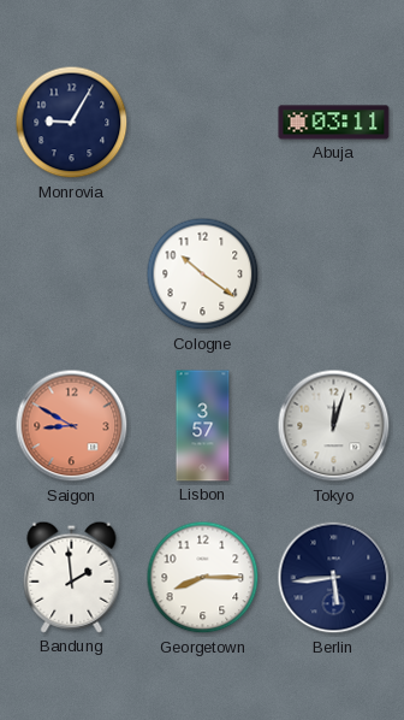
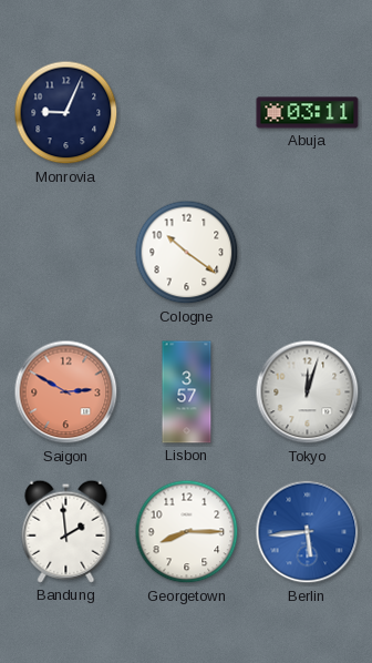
Monrovia: 9:05 -> 9:04 (66, 113)
Saigon: 8:50 -> 2:50 (66, 392)
Berlin dial: navy -> blue (308, 532)
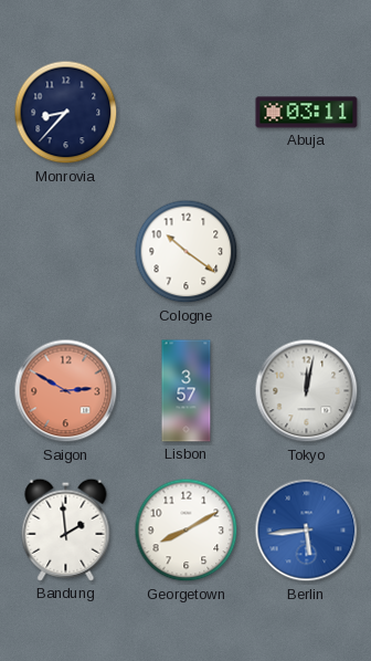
Monrovia: 9:04 -> 8:37 (66, 113)
Tokyo: 12:03 -> 12:02 (307, 391)
Georgetown: 8:15 -> 8:10 (187, 531)
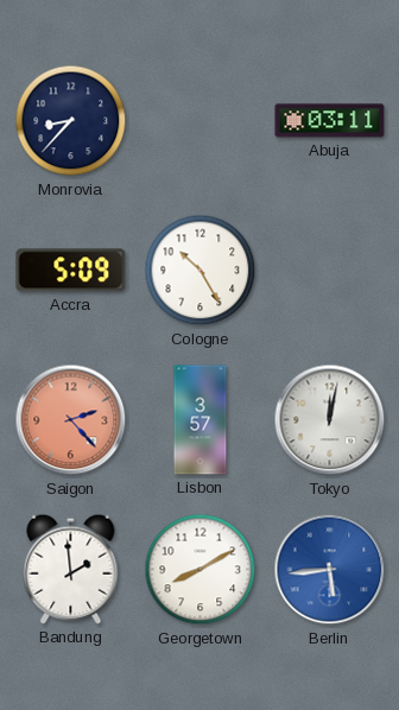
Accra: none -> 5:09 (71, 271)
Cologne: 10:21 -> 10:25 (201, 271)
Saigon: 2:50 -> 2:23 (71, 420)
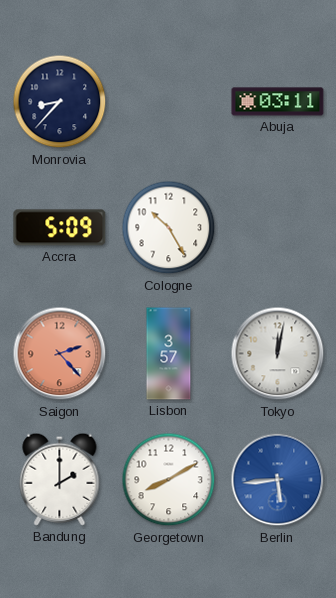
Bandung: 1:59 -> 2:00 (60, 479)
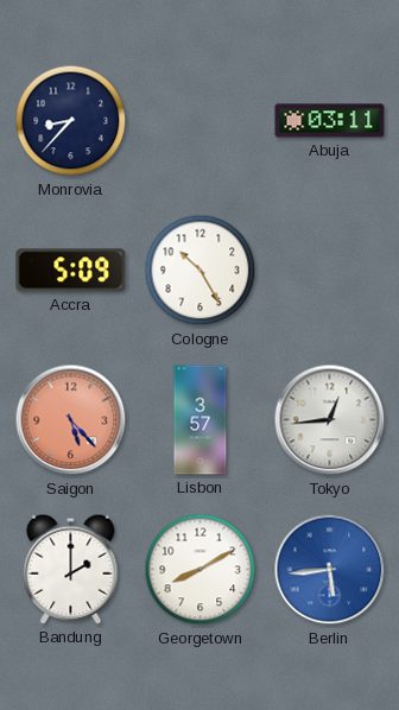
Saigon: 2:23 -> 5:23 (71, 420)
Tokyo: 12:02 -> 12:44 (330, 420)
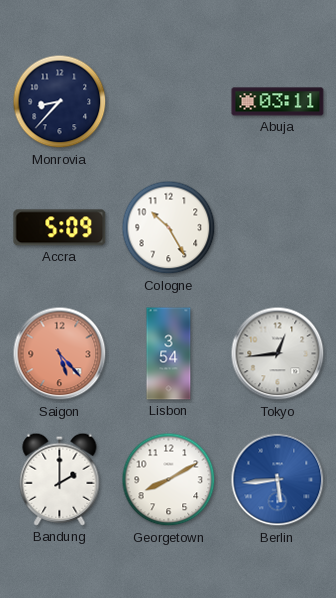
Lisbon: 3:57 -> 3:54 (169, 354)
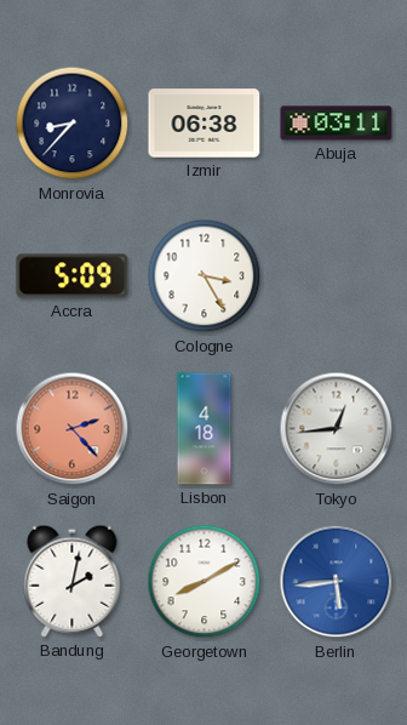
Izmir: none -> 06:38 (205, 124)
Cologne: 10:25 -> 3:25 (205, 276)
Saigon: 5:23 -> 2:23 (73, 429)
Lisbon: 3:54 -> 4:18 (205, 429)
Bandung: 2:00 -> 2:02 (73, 581)
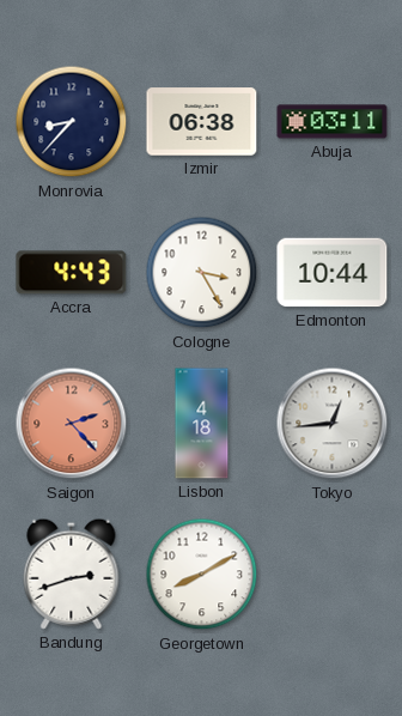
Accra: 5:09 -> 4:43 (72, 273)
Edmonton: none -> 10:44 (333, 273)
Bandung: 2:02 -> 2:42 (72, 574)
Berlin: 5:44 -> none (337, 582)
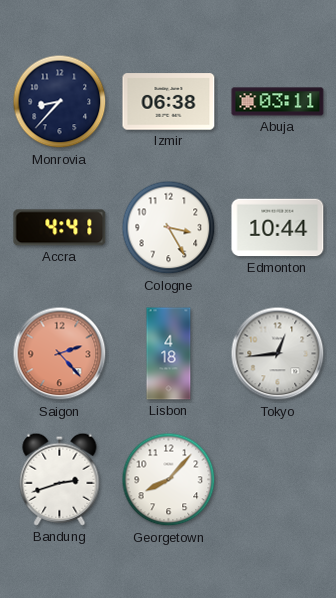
Accra: 4:43 -> 4:41 (60, 228)
Georgetown: 8:10 -> 8:07 (169, 480)
